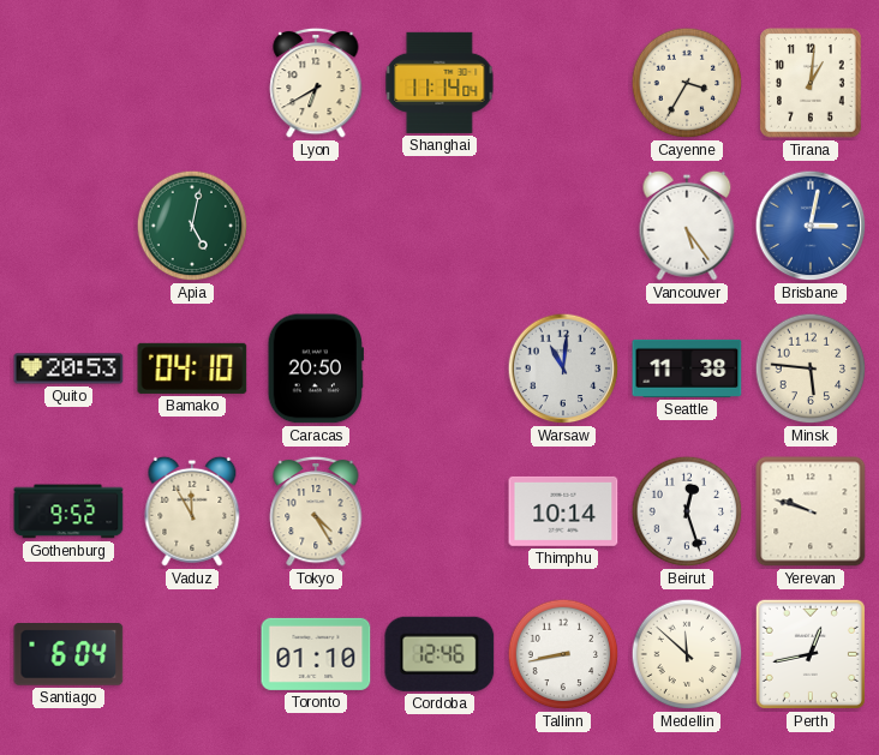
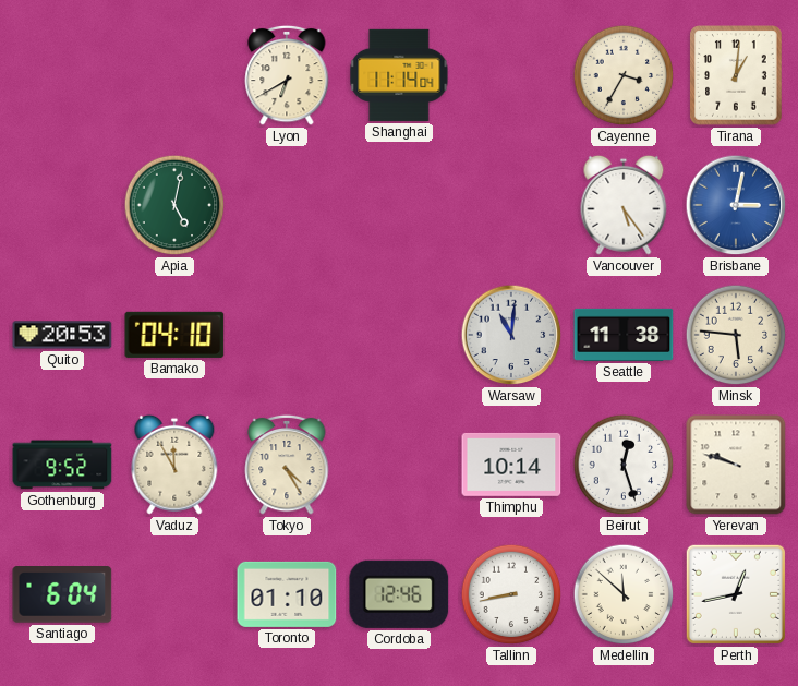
Caracas: 20:50 -> none (316, 368)
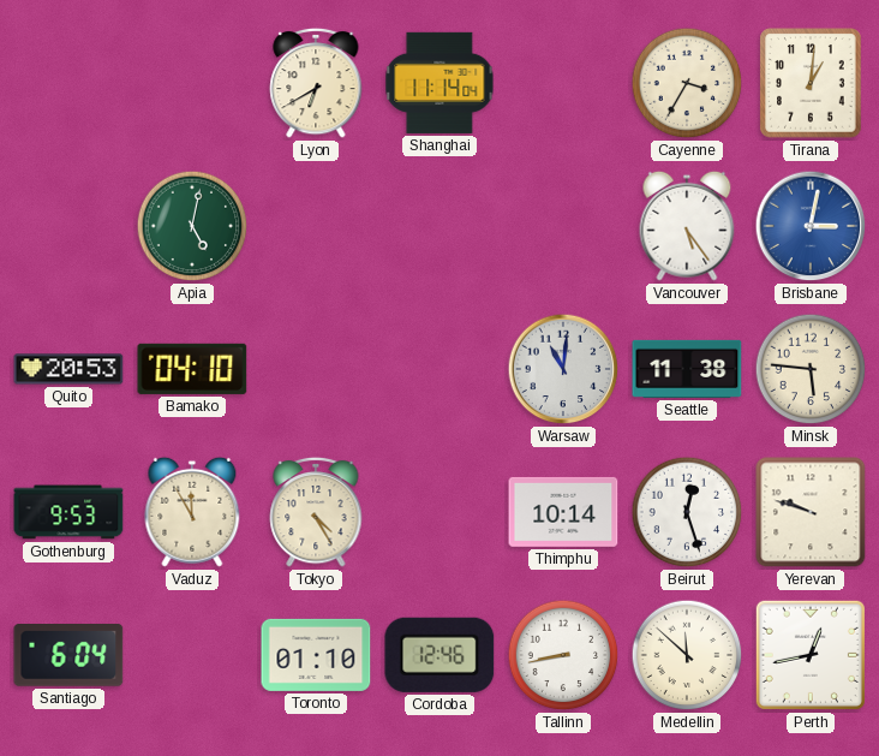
Gothenburg: 9:52 -> 9:53 (68, 512)
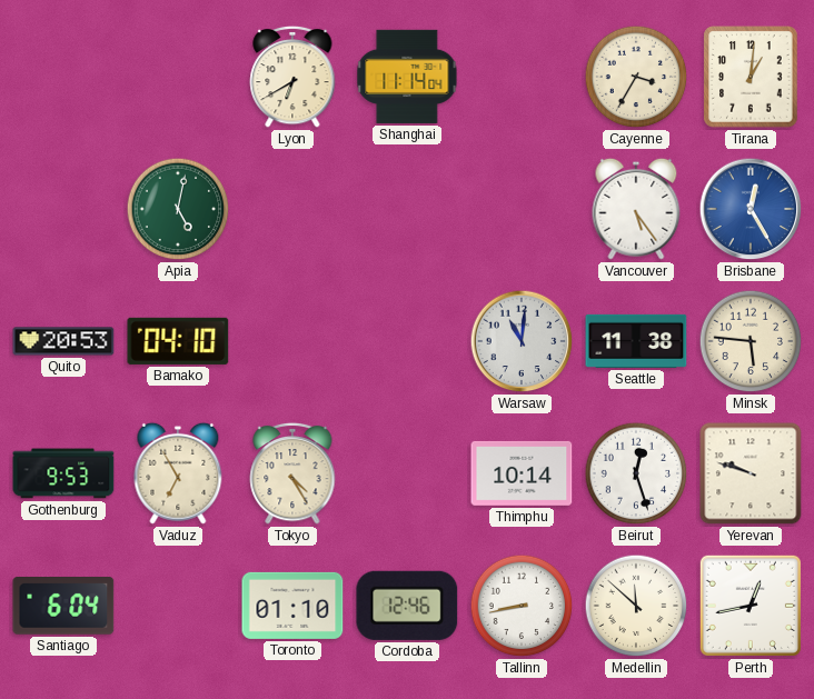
Brisbane: 3:02 -> 12:25 (751, 209)
Vaduz: 11:55 -> 6:55 (178, 473)
